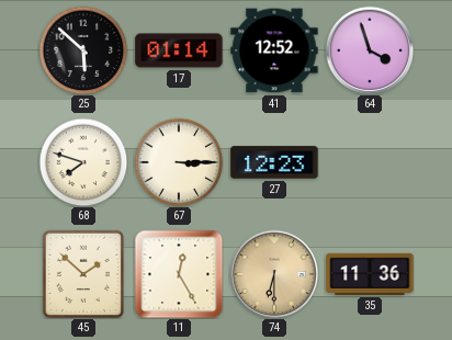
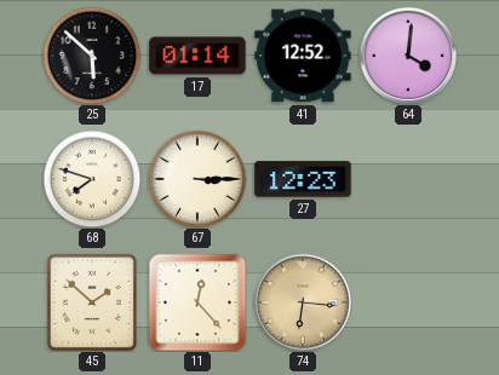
64: 3:57 -> 4:01 (408, 56)
11: 12:25 -> 12:23 (197, 302)
74: 6:30 -> 6:16 (303, 302)
35: 11:36 -> none (370, 274)
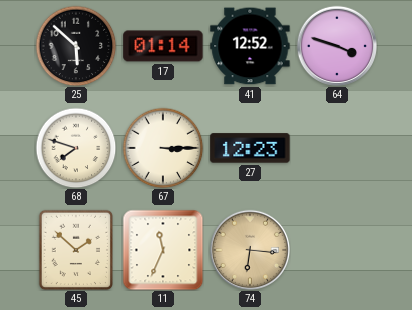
64: 4:01 -> 3:48 (337, 46)
11: 12:23 -> 11:34 (163, 250)
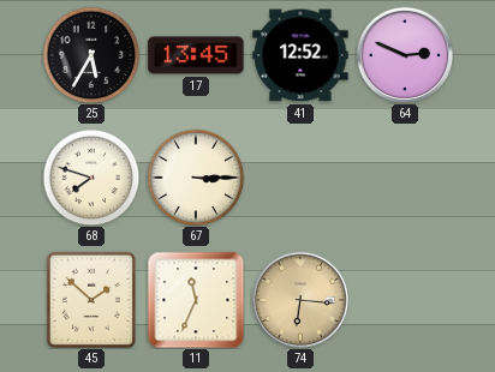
25: 5:52 -> 5:35 (91, 55)
17: 01:14 -> 13:45 (196, 55)
64: 3:48 -> 2:49 (405, 55)
27: 12:23 -> none (250, 148)
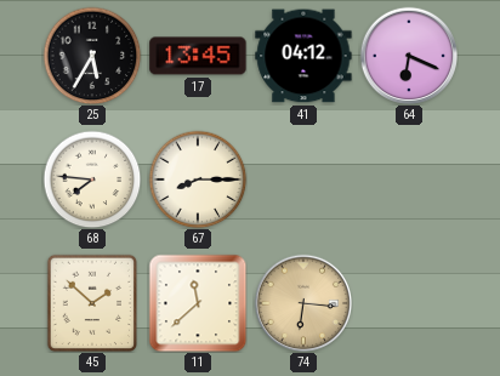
41: 12:52 -> 04:12 (303, 56)
64: 2:49 -> 6:19 (409, 56)
68: 7:48 -> 7:46 (92, 180)
67: 3:15 -> 8:15 (198, 180)
11: 11:34 -> 11:38 (198, 303)
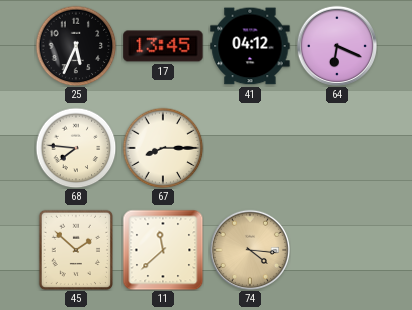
25: 5:35 -> 5:34 (76, 46)
74: 6:16 -> 4:16 (250, 250)
